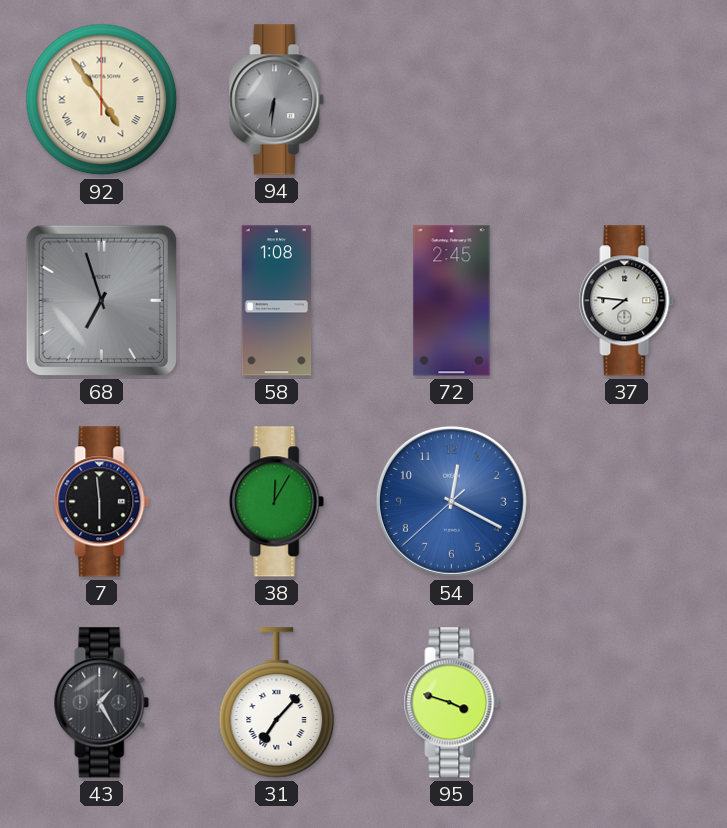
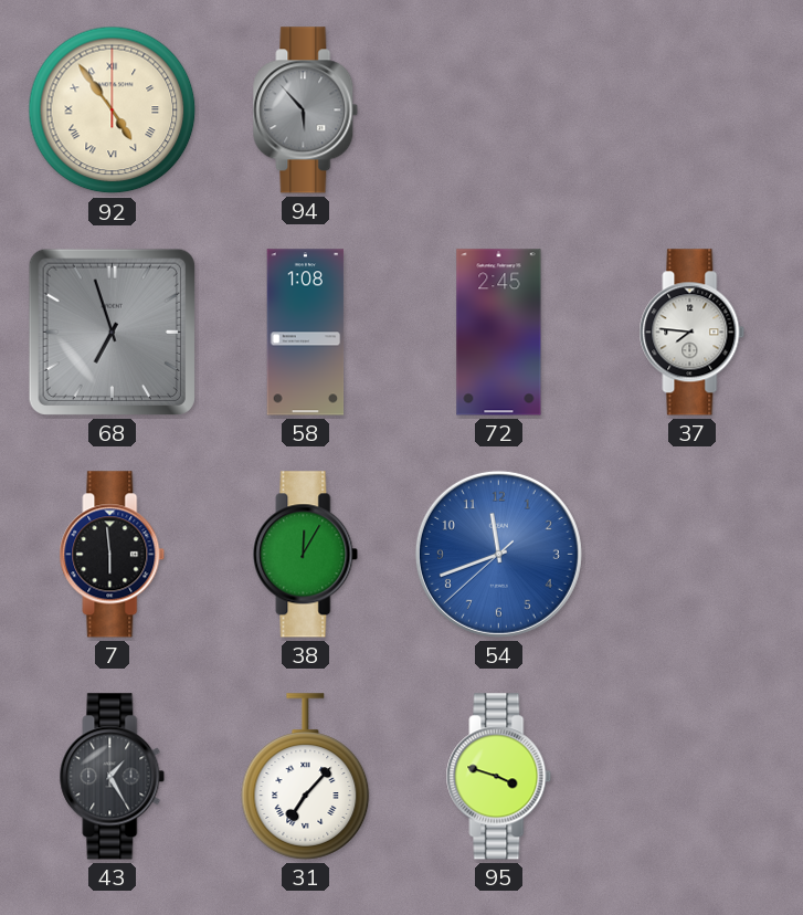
94: 6:31 -> 5:53 (306, 111)
54: 12:19 -> 11:41 (498, 554)
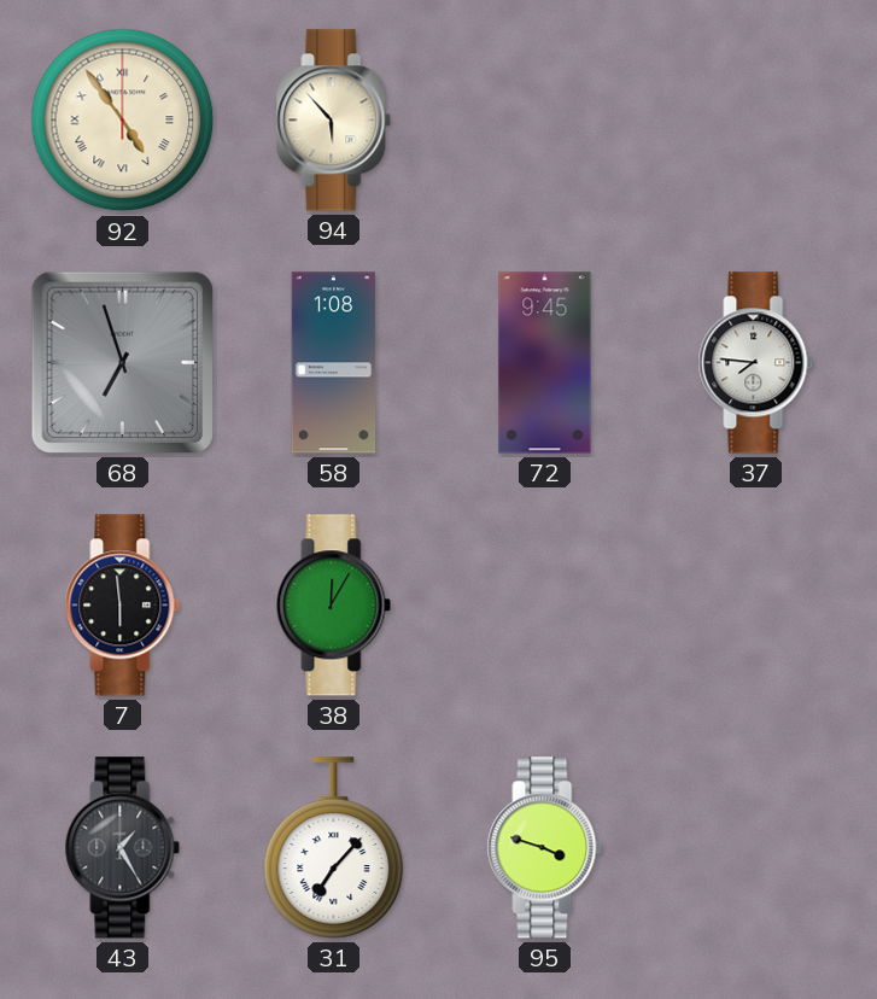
94 dial: grey -> cream (334, 121)
72: 2:45 -> 9:45 (545, 363)
54: 11:41 -> none (498, 554)
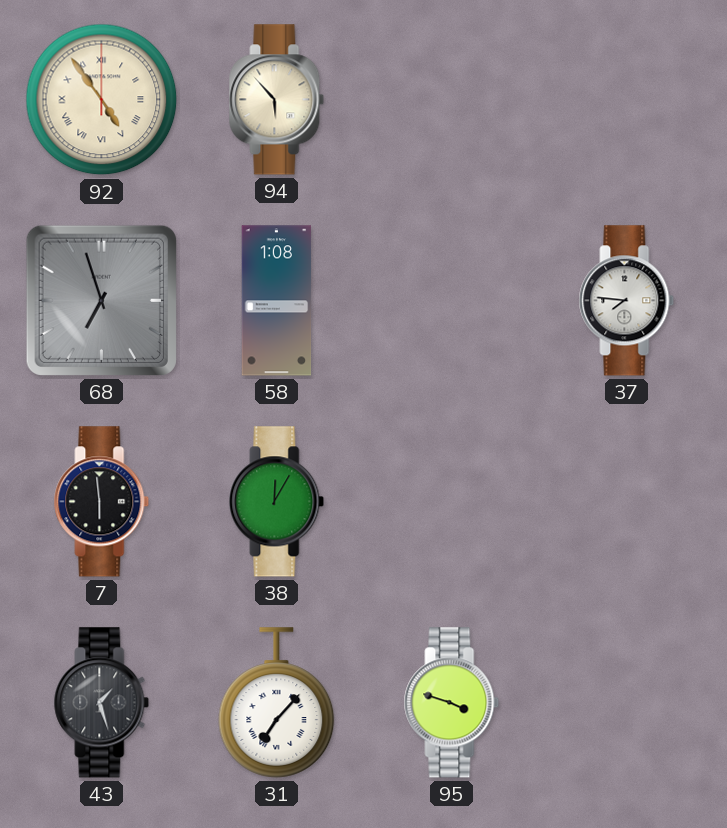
72: 9:45 -> none (545, 363)
43: 1:25 -> 1:27 (102, 703)
